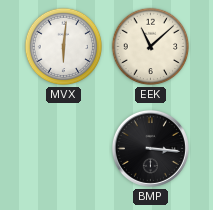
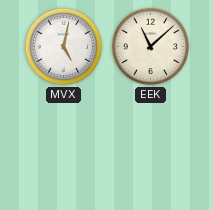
MVX: 6:01 -> 5:02 (64, 47)
BMP: 3:16 -> none (150, 148)
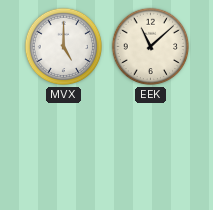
MVX: 5:02 -> 5:00 (64, 47)
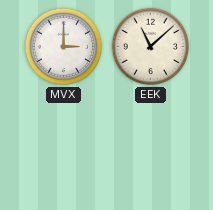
MVX: 5:00 -> 3:00 (64, 47)
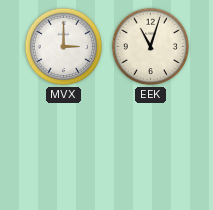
EEK: 11:08 -> 11:03 (151, 47)
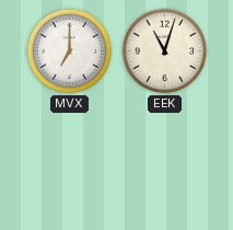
MVX: 3:00 -> 7:00 (70, 51)
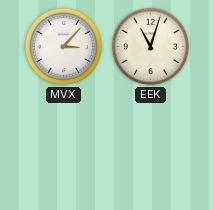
MVX: 7:00 -> 3:07 (64, 47)
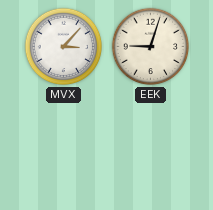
EEK: 11:03 -> 9:03 (151, 47)
